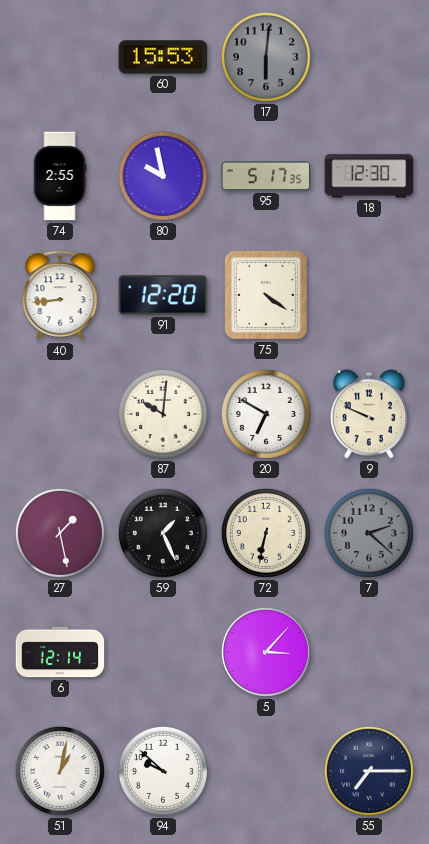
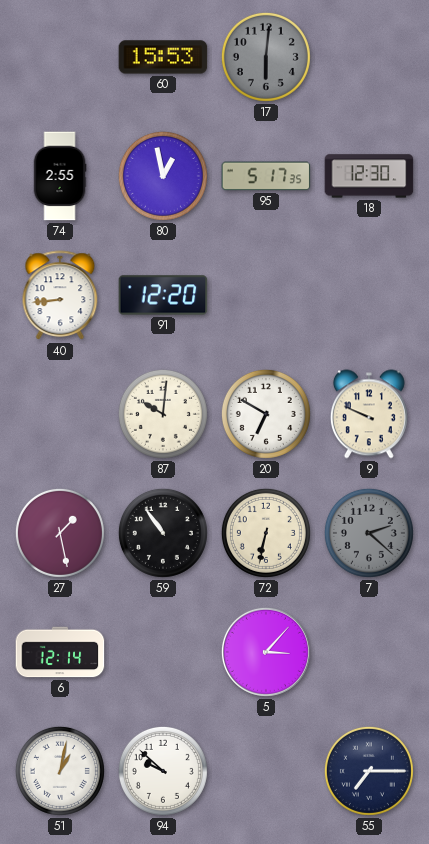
80: 9:58 -> 12:58 (163, 176)
75: 4:21 -> none (266, 295)
59: 1:26 -> 10:54 (163, 533)
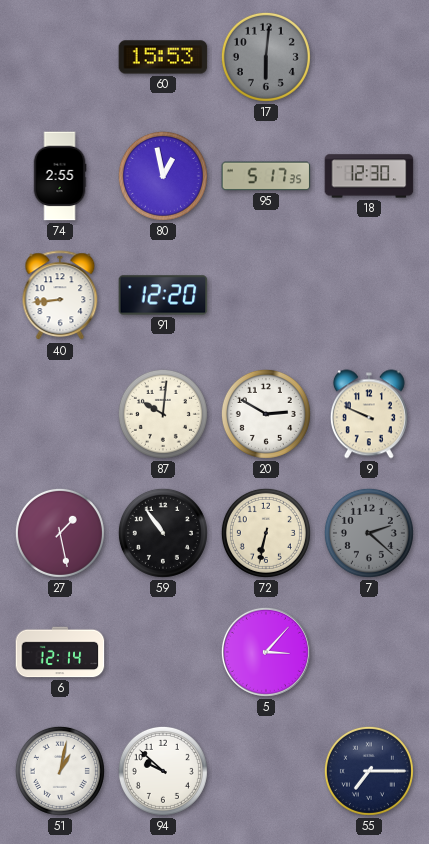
20: 6:50 -> 2:50 (266, 414)
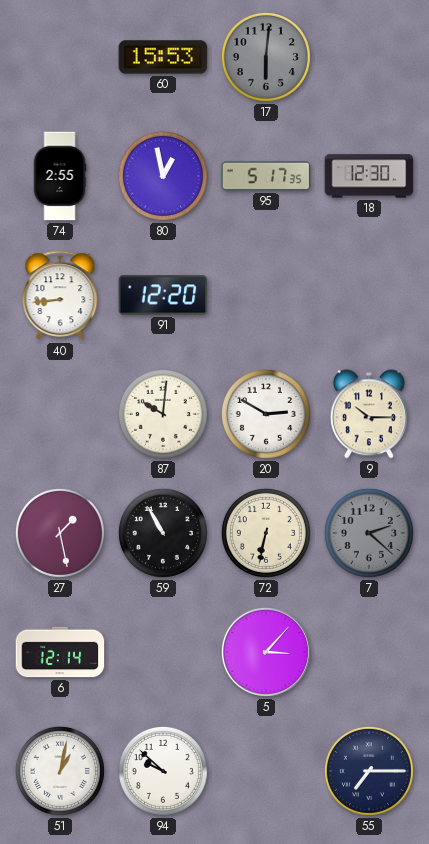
9: 9:49 -> 10:15 (369, 414)
59: 10:54 -> 10:55 (163, 533)
